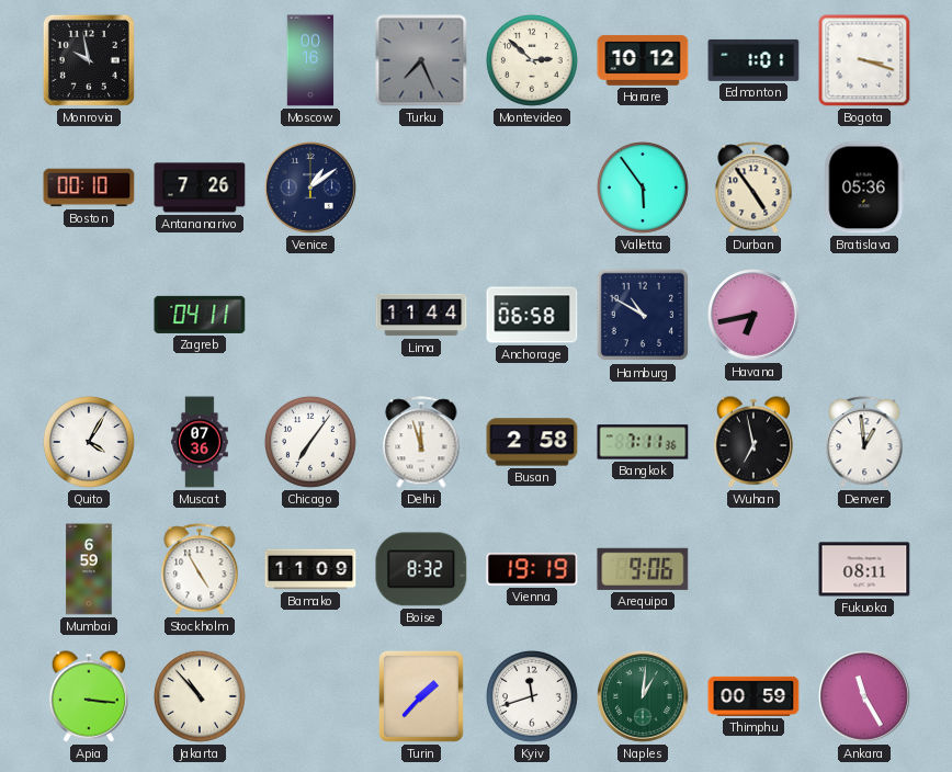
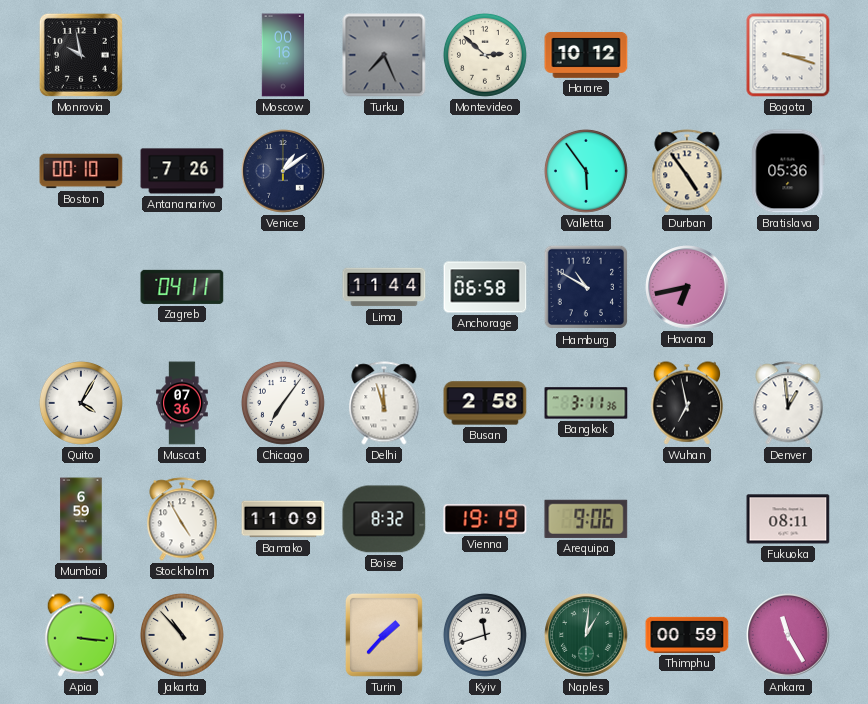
Edmonton: 1:01 -> none (753, 60)
Bangkok: 7:11 -> 3:11 (586, 403)
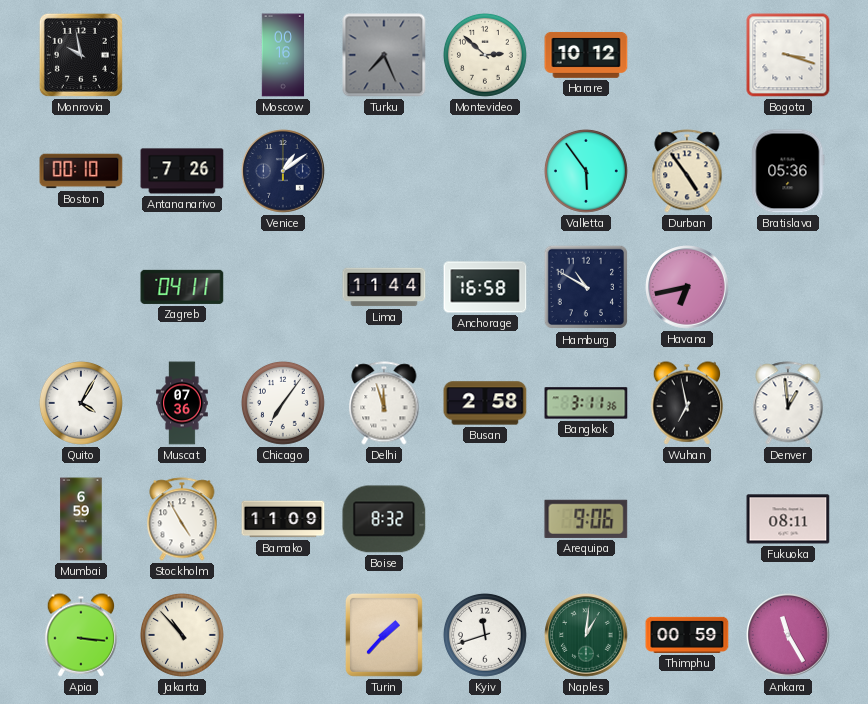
Anchorage: 06:58 -> 16:58 (485, 287)
Vienna: 19:19 -> none (485, 519)
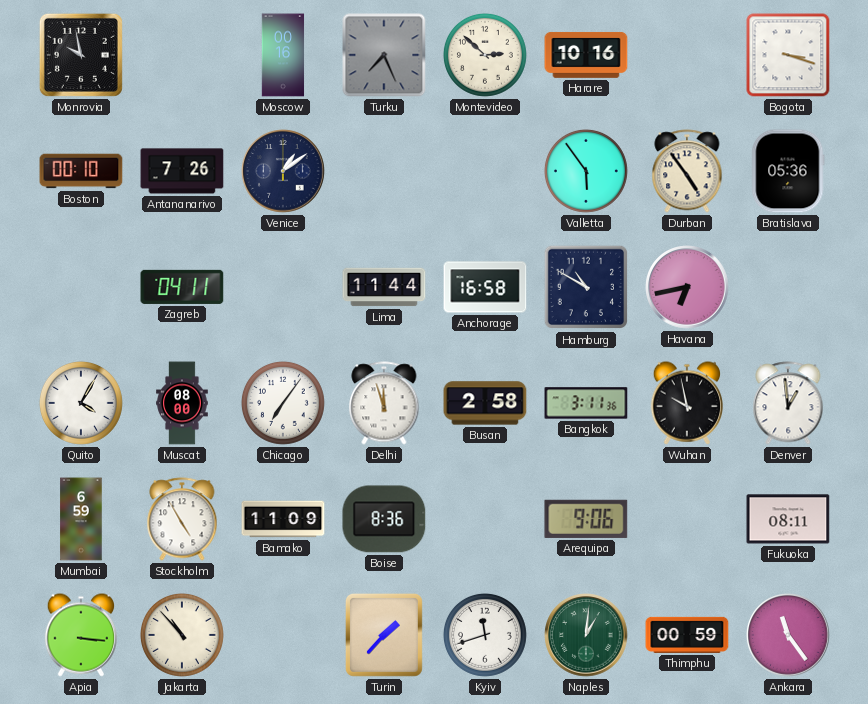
Harare: 10:12 -> 10:16 (586, 55)
Muscat: 07:36 -> 08:00 (182, 403)
Wuhan: 6:58 -> 9:58 (686, 403)
Boise: 8:32 -> 8:36 (384, 519)
Ankara: 11:25 -> 11:24 (788, 635)
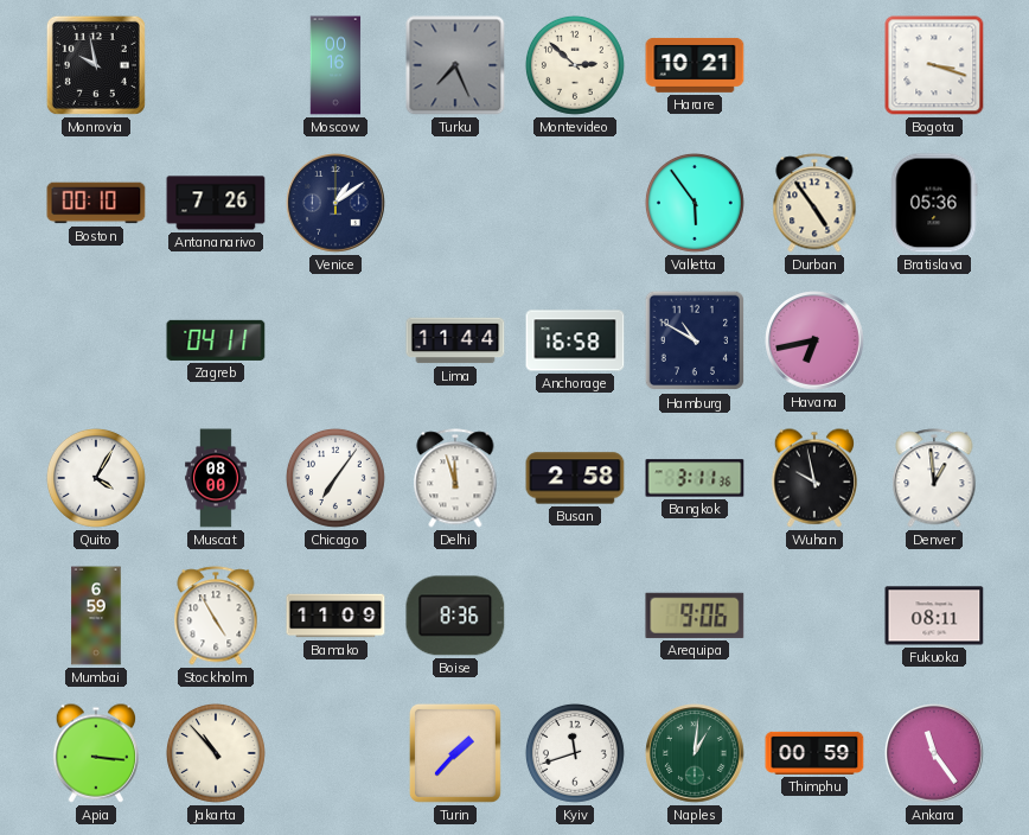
Harare: 10:16 -> 10:21 (695, 65)
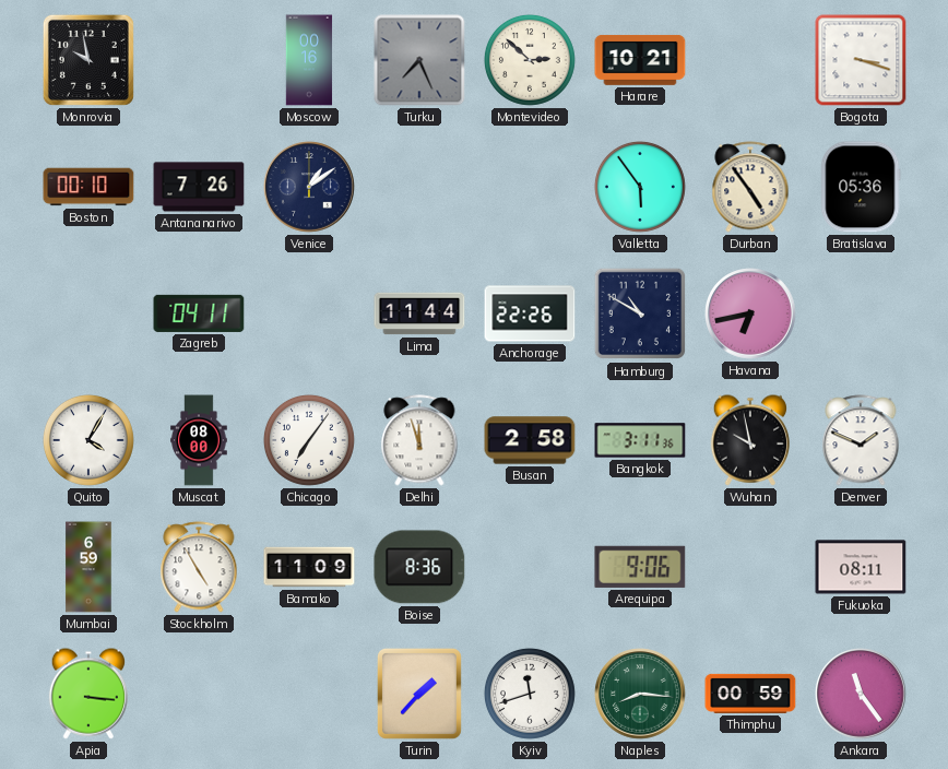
Anchorage: 16:58 -> 22:26 (530, 313)
Denver: 12:59 -> 1:49 (861, 440)
Jakarta: 10:53 -> none (216, 753)
Naples: 1:01 -> 8:16 (640, 694)
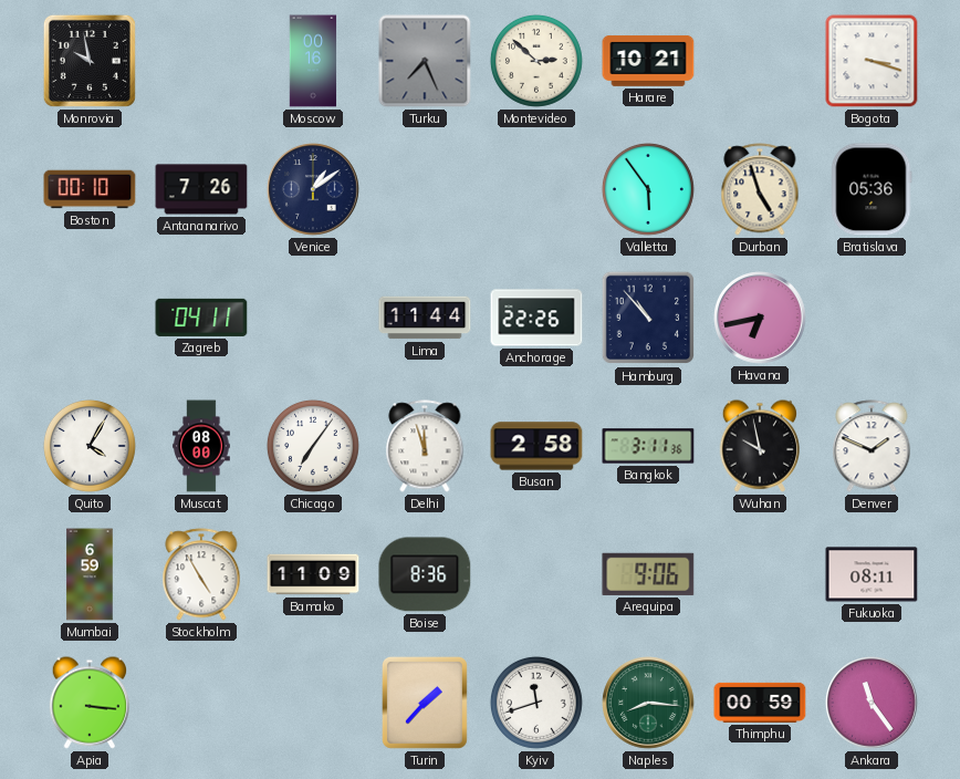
Durban: 4:54 -> 4:57 (760, 189)
Hamburg: 10:50 -> 10:53 (648, 318)
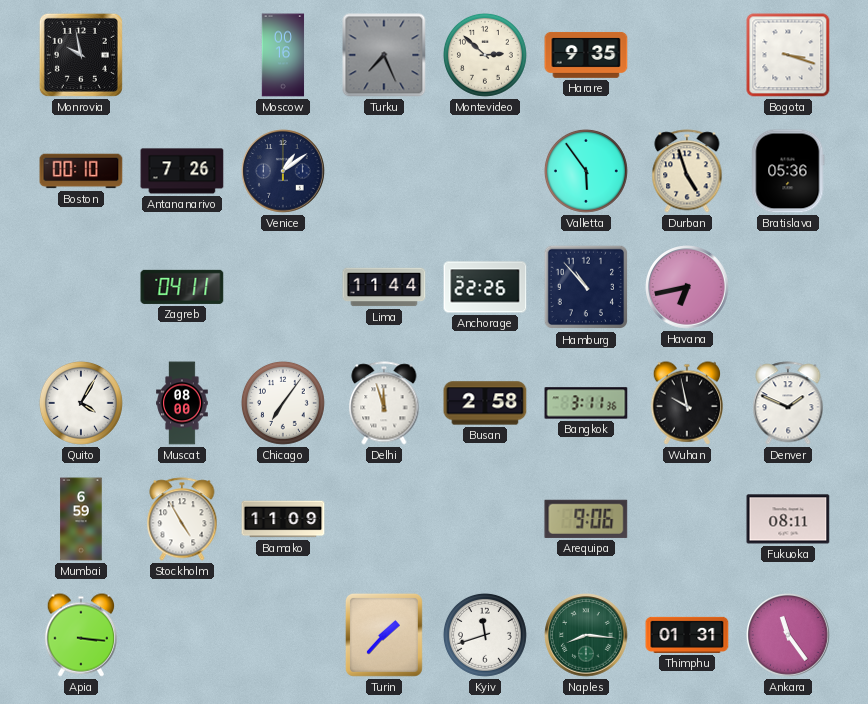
Harare: 10:21 -> 9:35 (586, 55)
Boise: 8:36 -> none (425, 574)
Thimphu: 00:59 -> 01:31 (687, 635)
